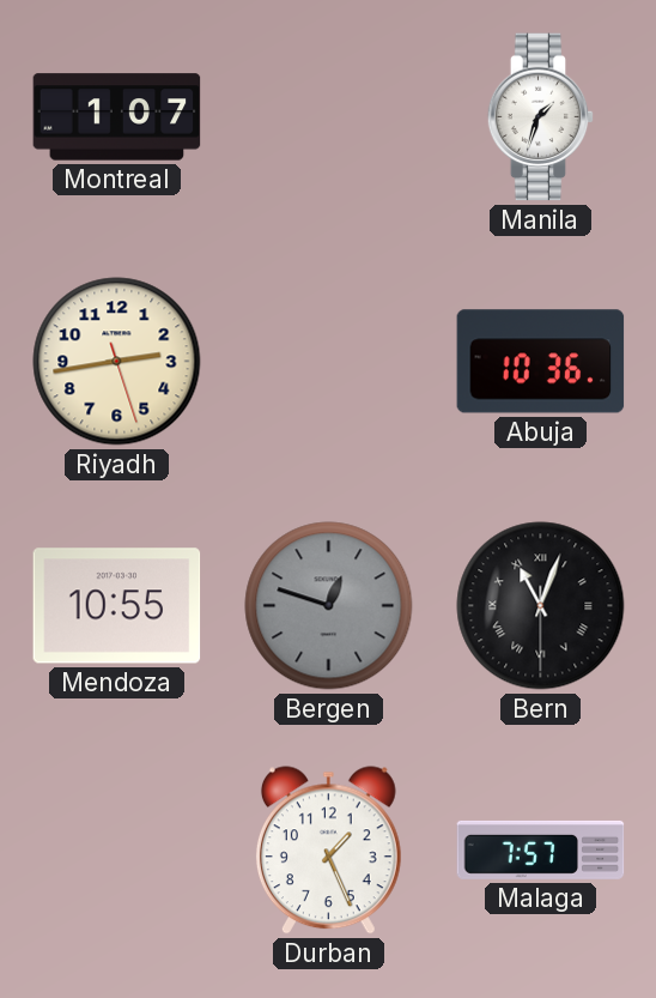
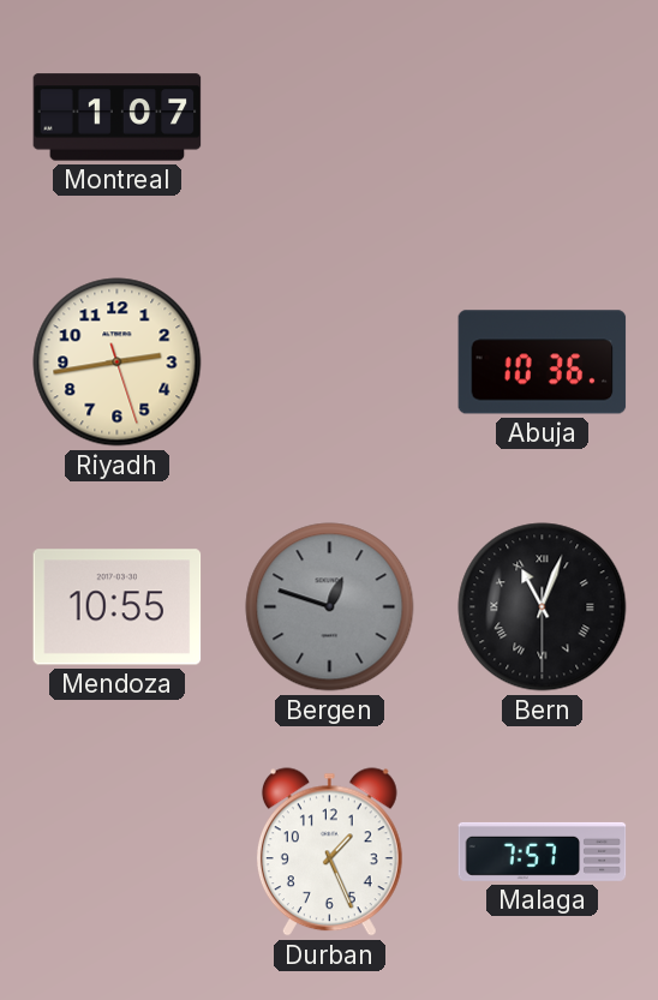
Manila: 1:33 -> none (541, 117)
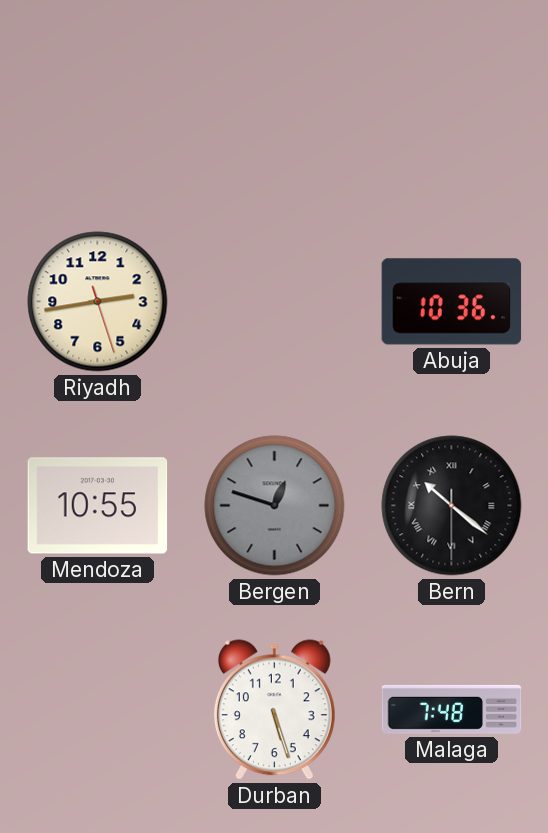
Montreal: 1:07 -> none (118, 118)
Bern: 11:03 -> 10:21 (452, 506)
Durban: 1:26 -> 5:27 (274, 710)
Malaga: 7:57 -> 7:48 (452, 709)
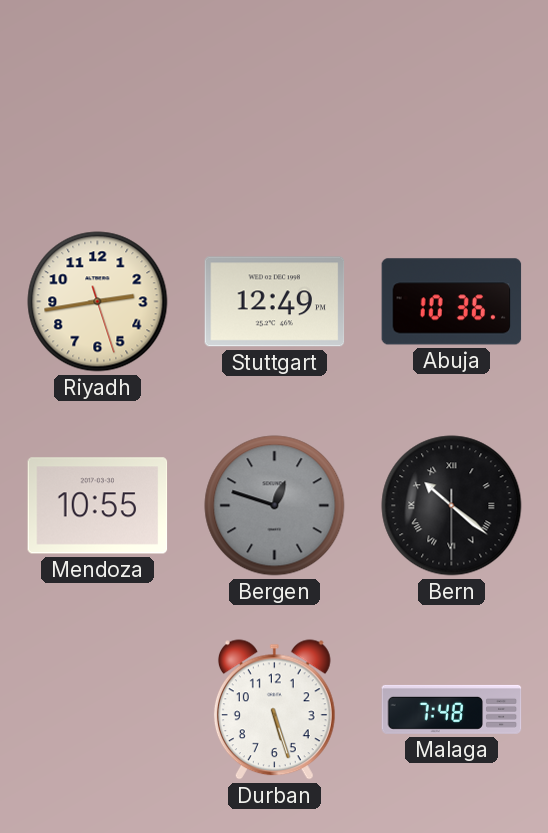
Stuttgart: none -> 12:49 (275, 302)
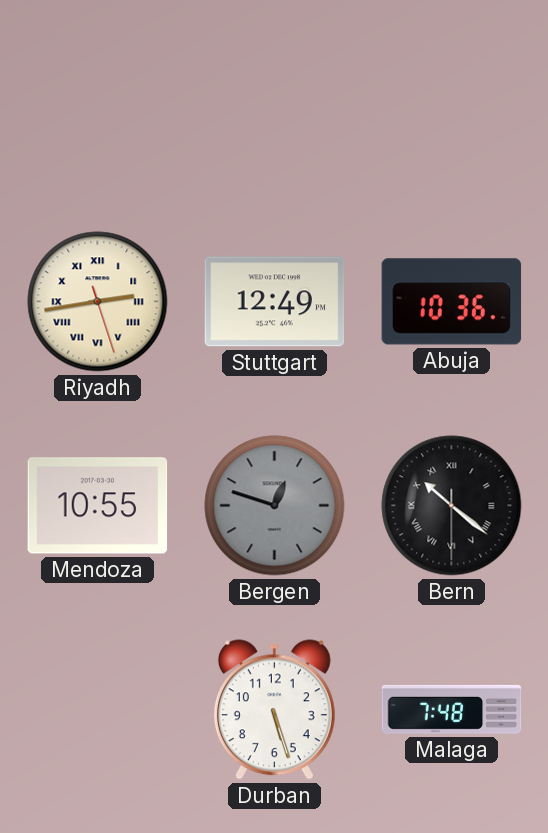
Riyadh numerals: Arabic -> Roman (98, 302)
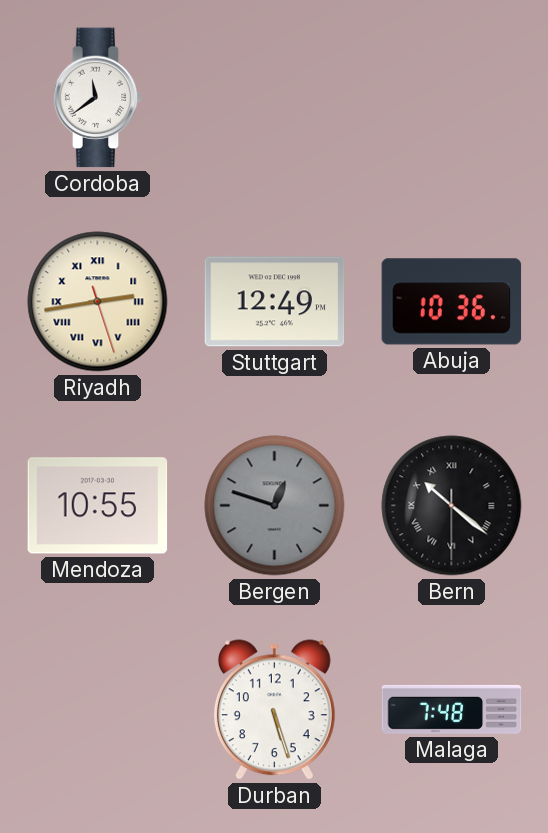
Cordoba: none -> 11:39 (98, 98)
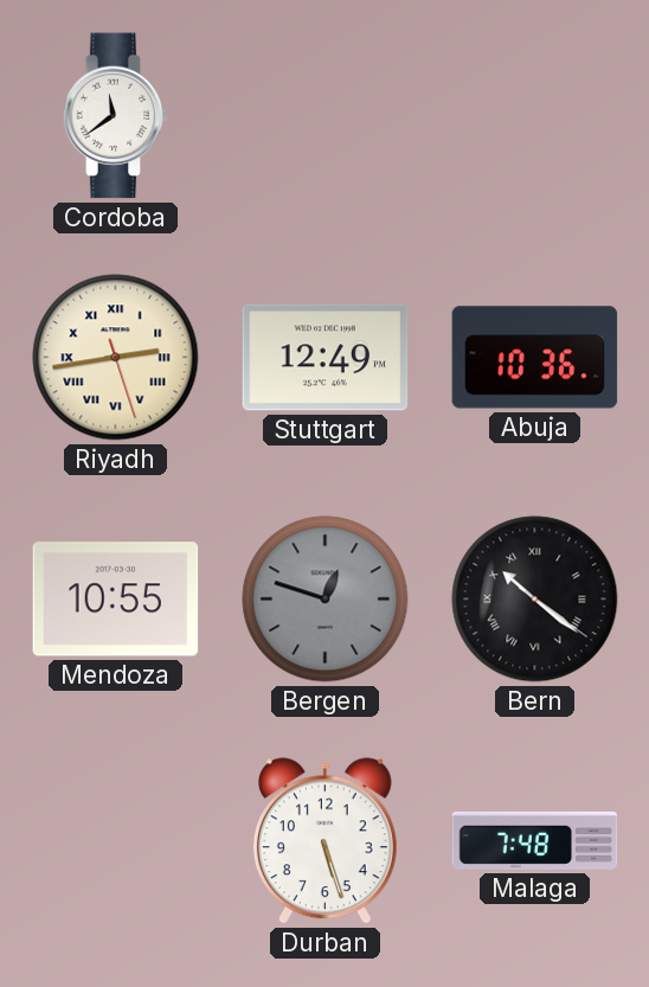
Bern: 10:21:30 -> 10:21:21 (535, 600)
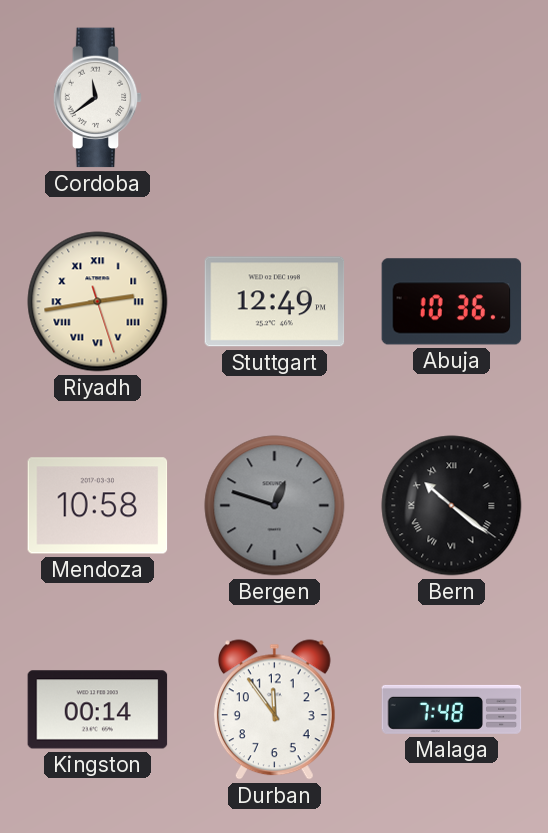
Mendoza: 10:55 -> 10:58 (98, 506)
Kingston: none -> 00:14 (98, 710)
Durban: 5:27 -> 11:54 (274, 710)
